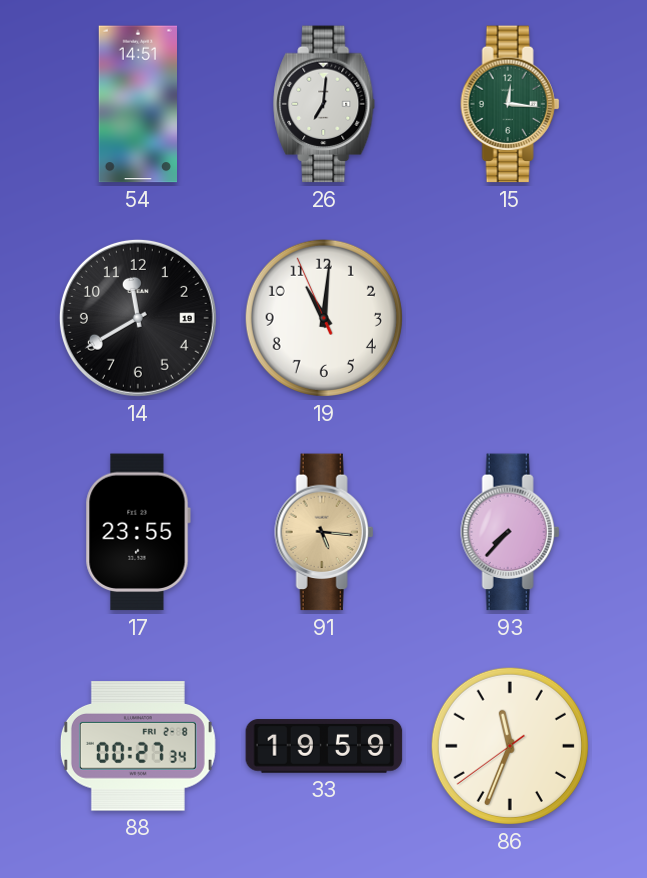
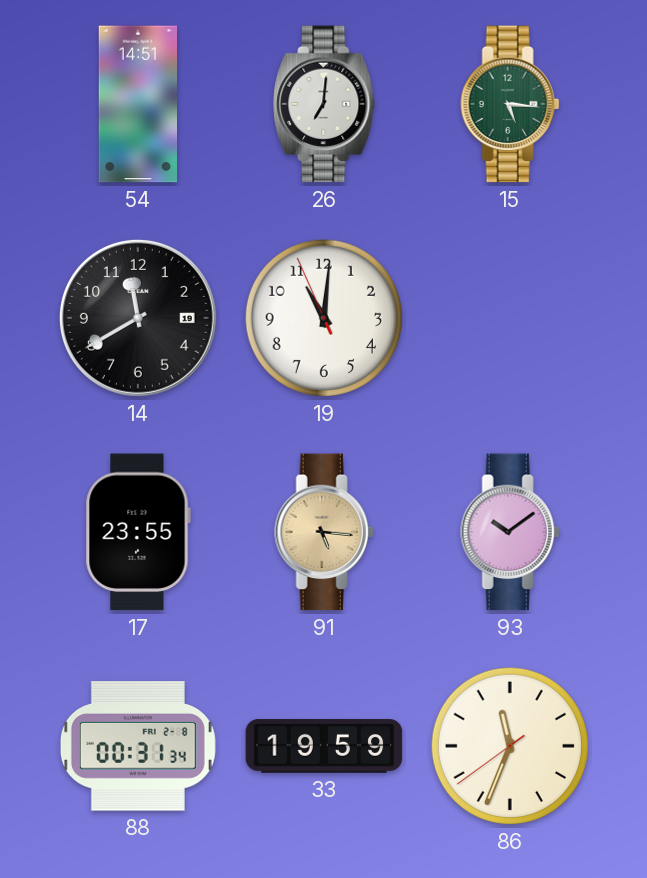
15: 12:16 -> 5:16 (510, 104)
93: 7:37 -> 10:09 (510, 532)
88: 00:27 -> 00:31 (138, 746)
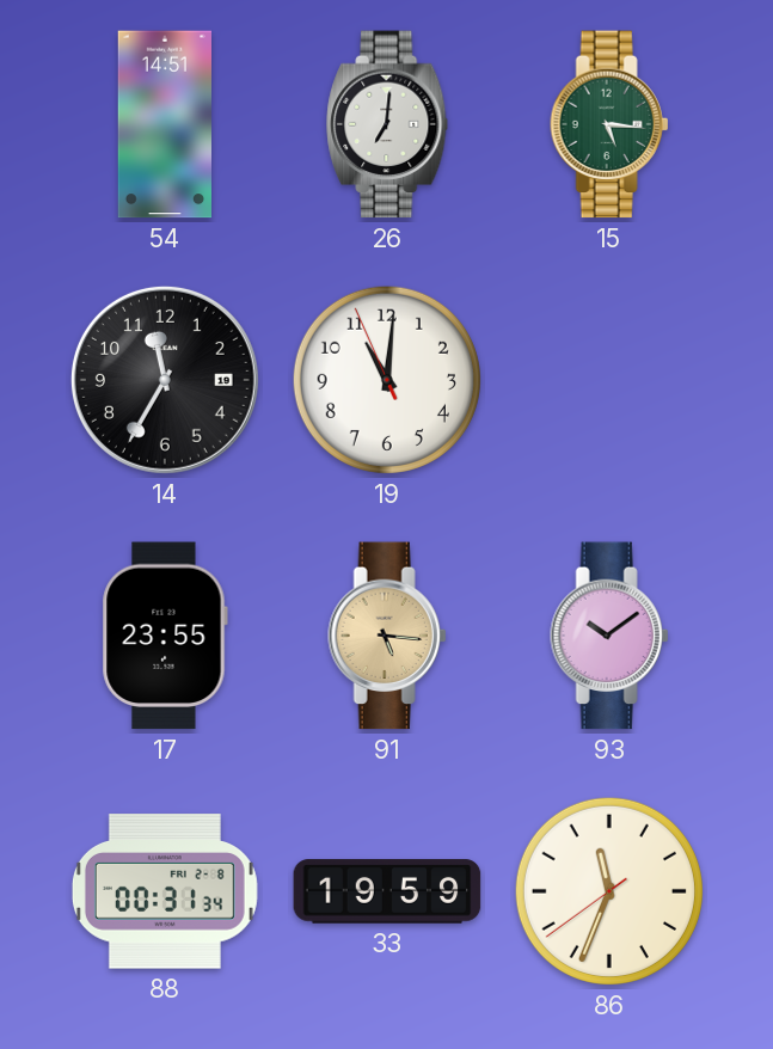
14: 11:40 -> 11:35 (165, 380)
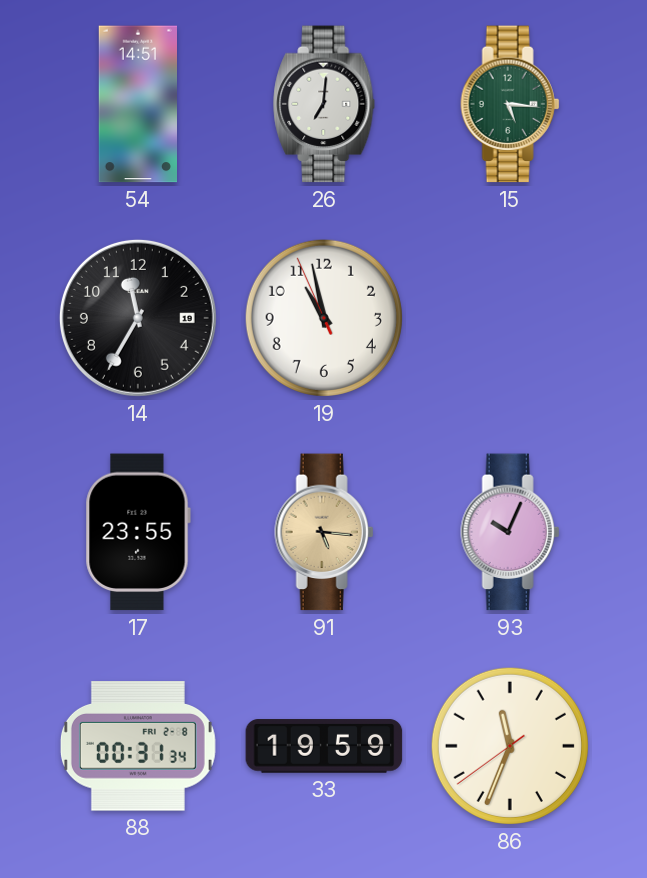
19: 11:00 -> 10:57 (324, 318)
93: 10:09 -> 10:04 (510, 532)
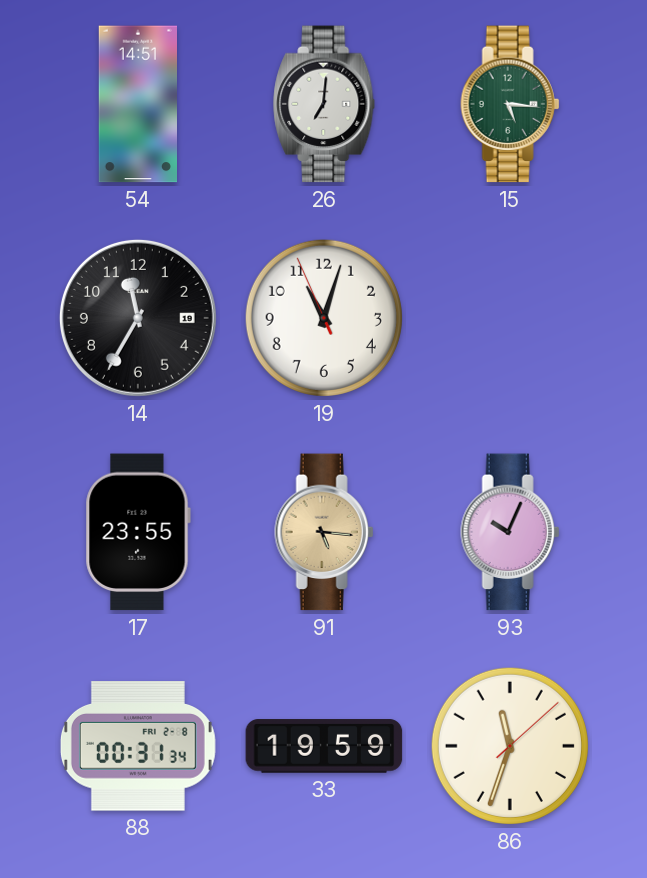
19: 10:57 -> 11:02 (324, 318)
86: 11:33:39 -> 11:33:08 (510, 746)
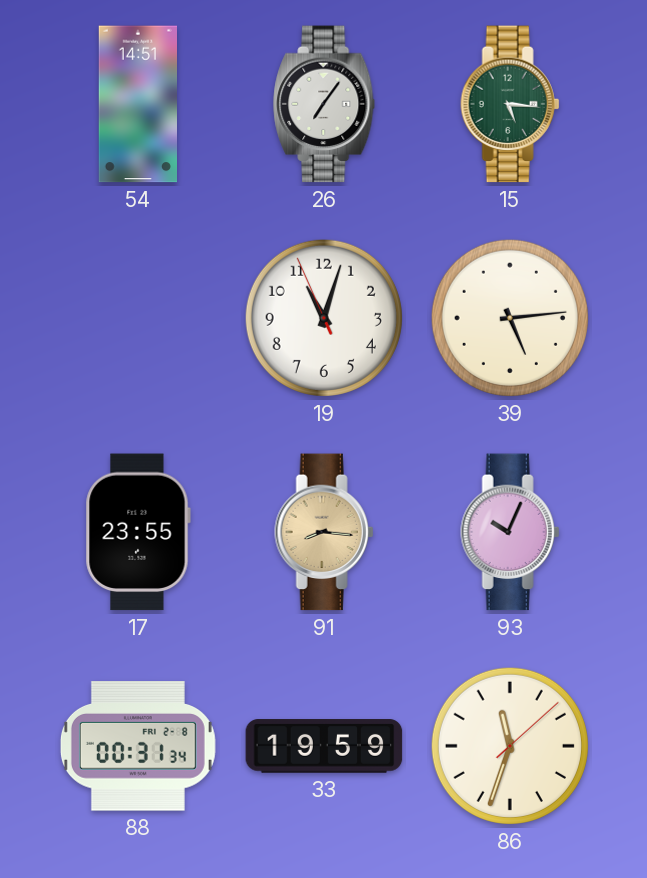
26: 7:01 -> 7:06 (325, 104)
14: 11:35 -> none (138, 318)
39: none -> 5:14 (510, 318)
91: 5:16 -> 8:16 (324, 532)
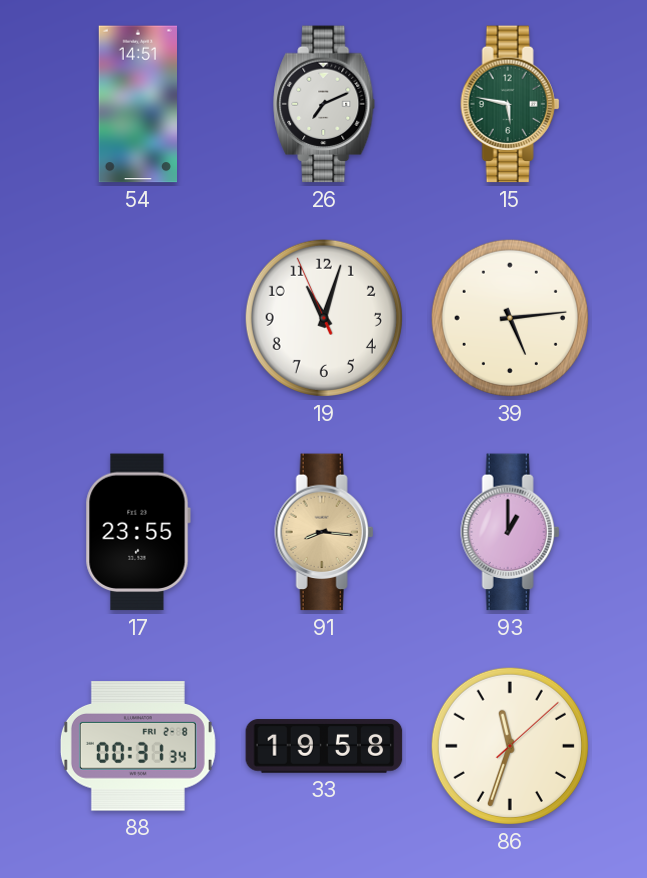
26: 7:06 -> 7:11 (325, 104)
15: 5:16 -> 5:47 (510, 104)
93: 10:04 -> 1:00 (510, 532)
33: 19:59 -> 19:58 (324, 746)
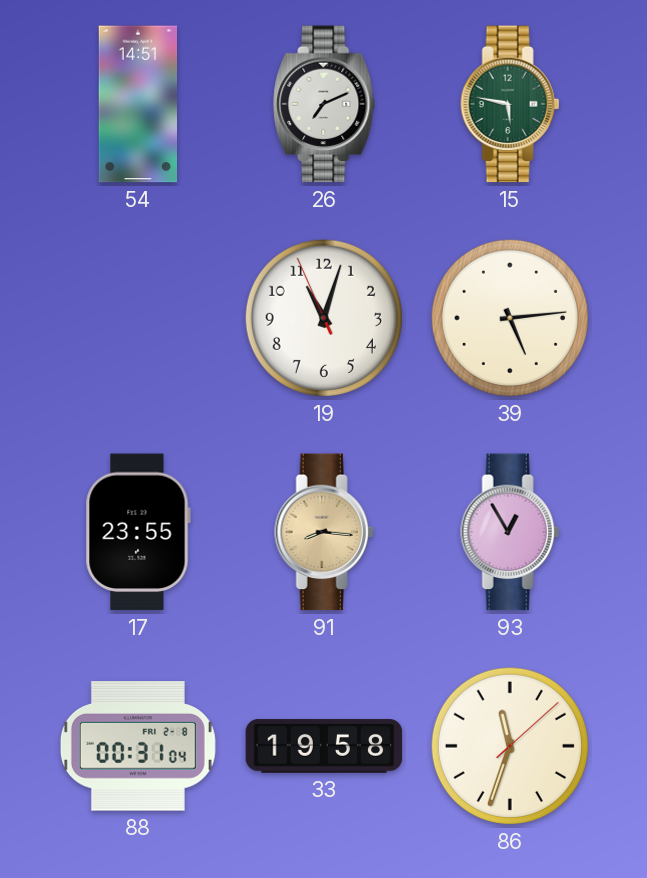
93: 1:00 -> 12:55 (510, 532)
88: 00:31:34 -> 00:31:04 (138, 746)
